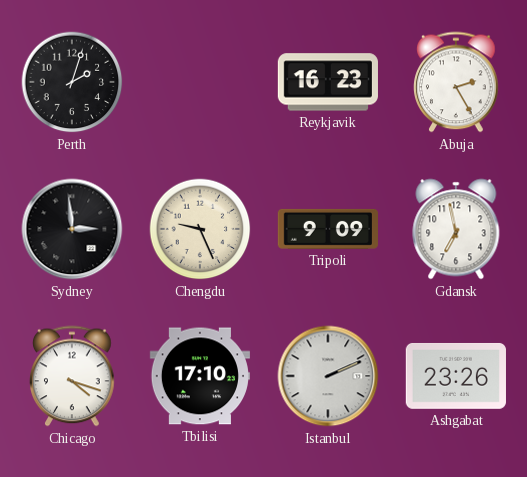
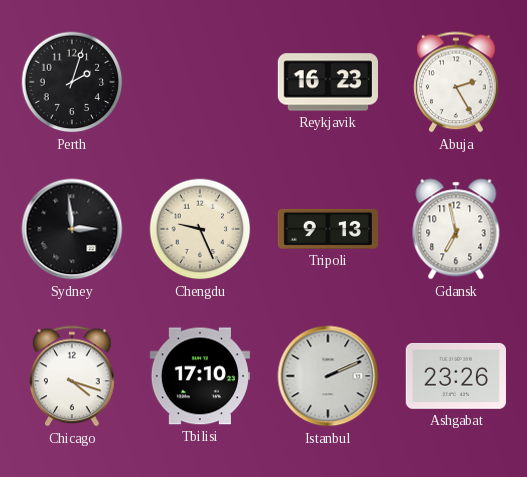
Tripoli: 9:09 -> 9:13 (328, 229)
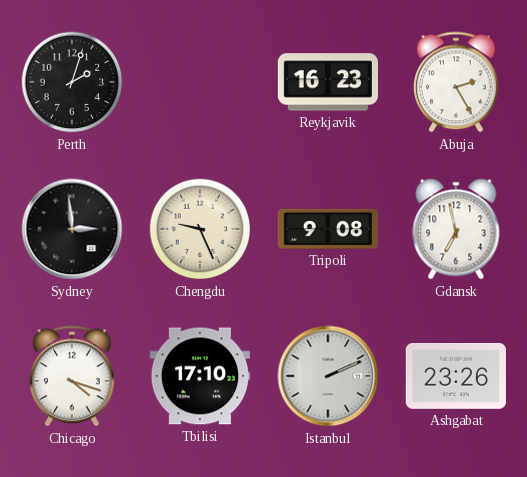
Tripoli: 9:13 -> 9:08 (328, 229)
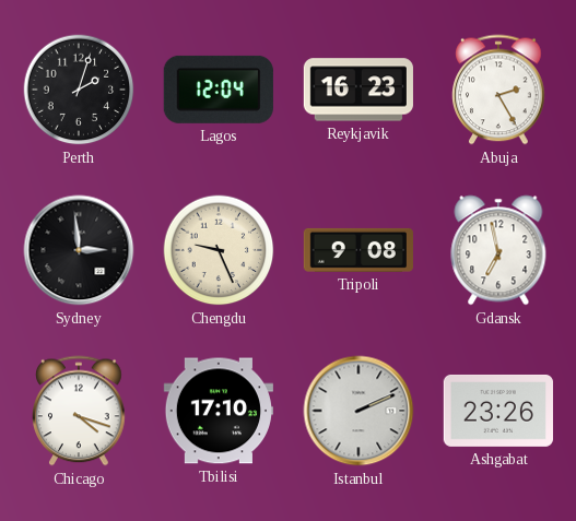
Lagos: none -> 12:04 (219, 90)
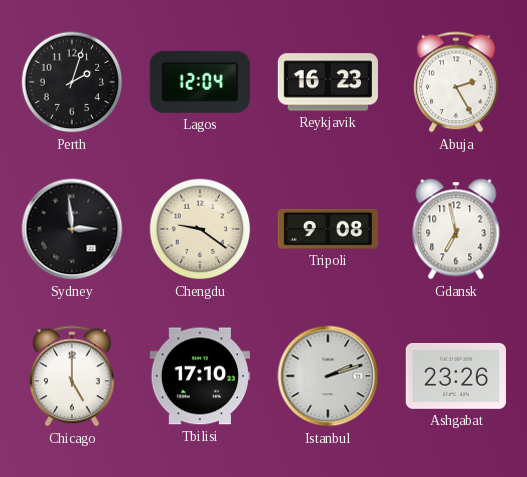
Chengdu: 9:26 -> 9:21 (200, 229)
Chicago: 4:18 -> 5:00 (72, 376)
Istanbul: 2:11 -> 2:12 (328, 376)
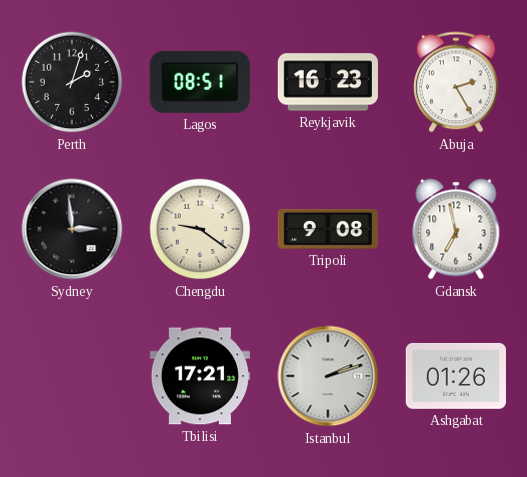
Lagos: 12:04 -> 08:51 (200, 82)
Chicago: 5:00 -> none (72, 376)
Tbilisi: 17:10 -> 17:21 (200, 376)
Ashgabat: 23:26 -> 01:26 (456, 376)
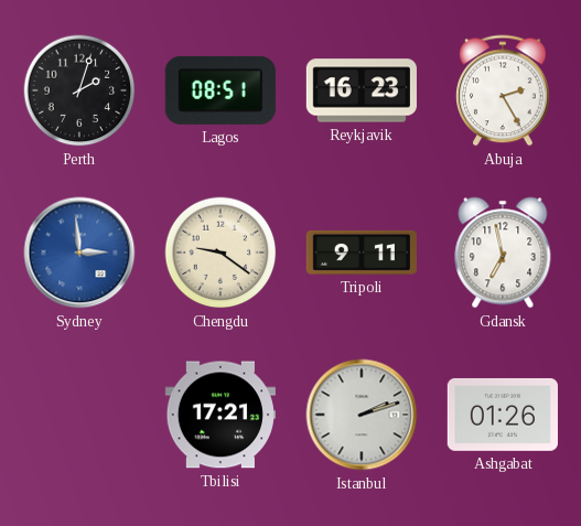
Sydney dial: black -> blue (79, 253)
Tripoli: 9:08 -> 9:11 (362, 253)
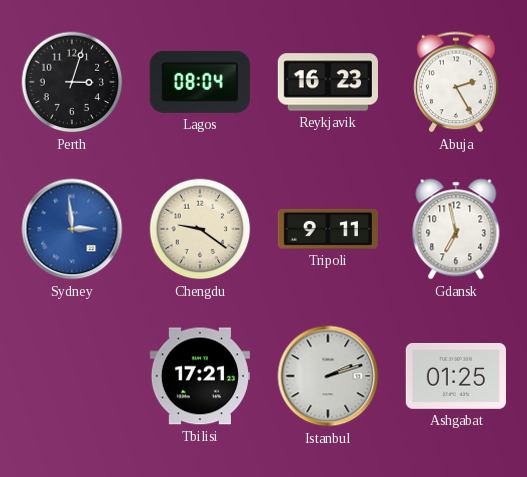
Perth: 2:03 -> 3:03 (72, 82)
Lagos: 08:51 -> 08:04 (200, 82)
Ashgabat: 01:26 -> 01:25 (456, 376)
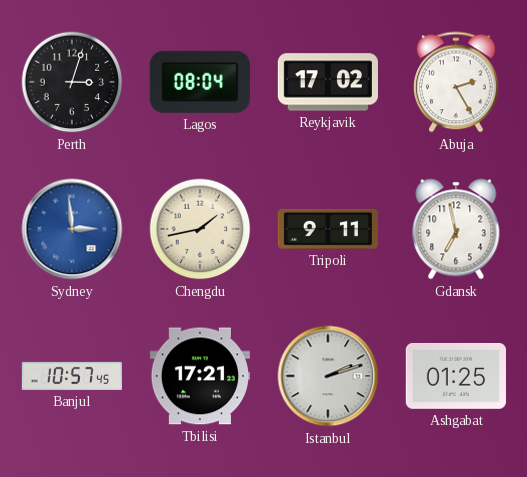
Reykjavik: 16:23 -> 17:02 (328, 82)
Chengdu: 9:21 -> 1:43 (200, 229)
Banjul: none -> 10:57 (71, 376)
